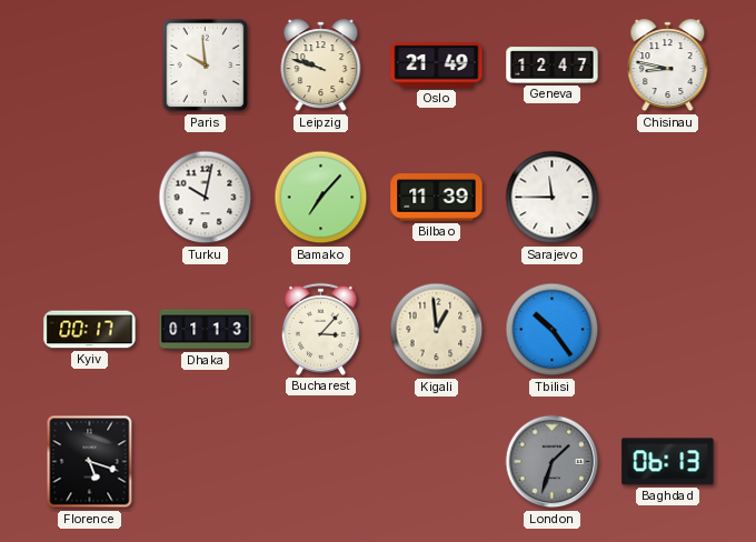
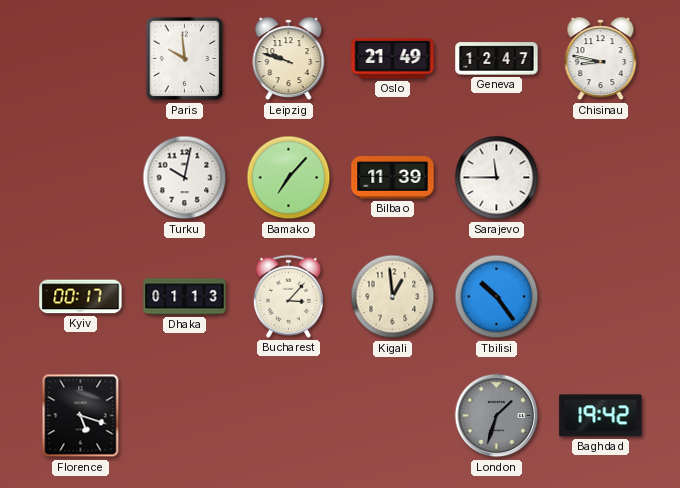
Baghdad: 06:13 -> 19:42 (601, 416)
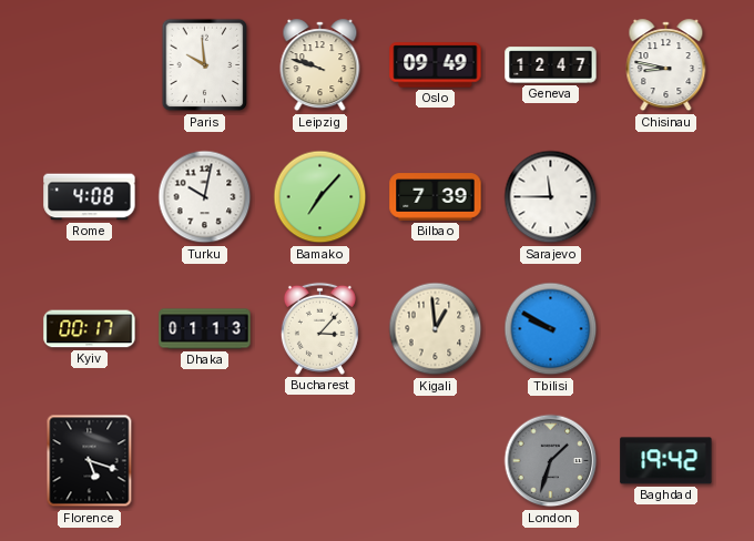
Oslo: 21:49 -> 09:49 (436, 65)
Rome: none -> 4:08 (90, 197)
Bilbao: 11:39 -> 7:39 (436, 197)
Tbilisi: 10:24 -> 9:50 (551, 329)
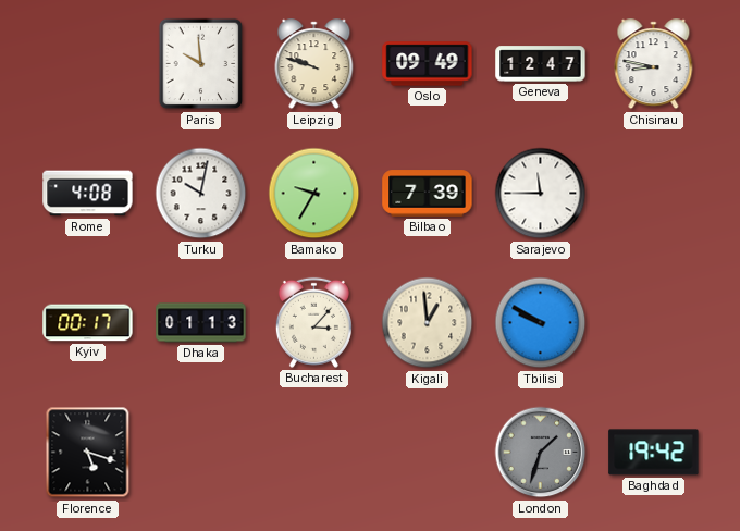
Bamako: 7:07 -> 9:35 (314, 194)
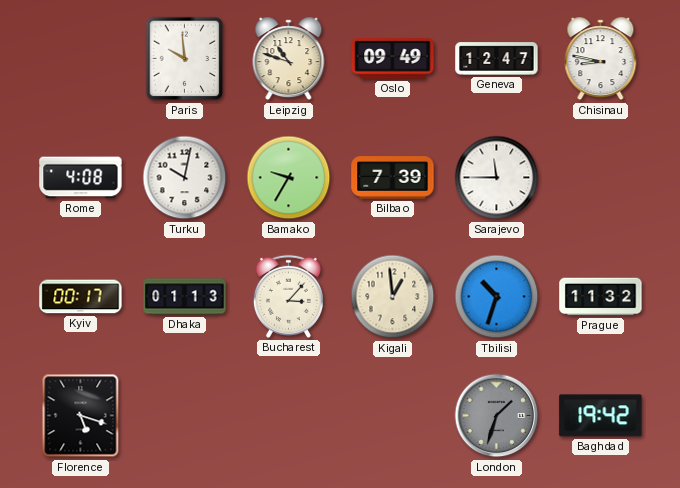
Leipzig: 9:48 -> 10:48 (289, 59)
Tbilisi: 9:50 -> 10:33 (497, 297)
Prague: none -> 11:32 (601, 297)
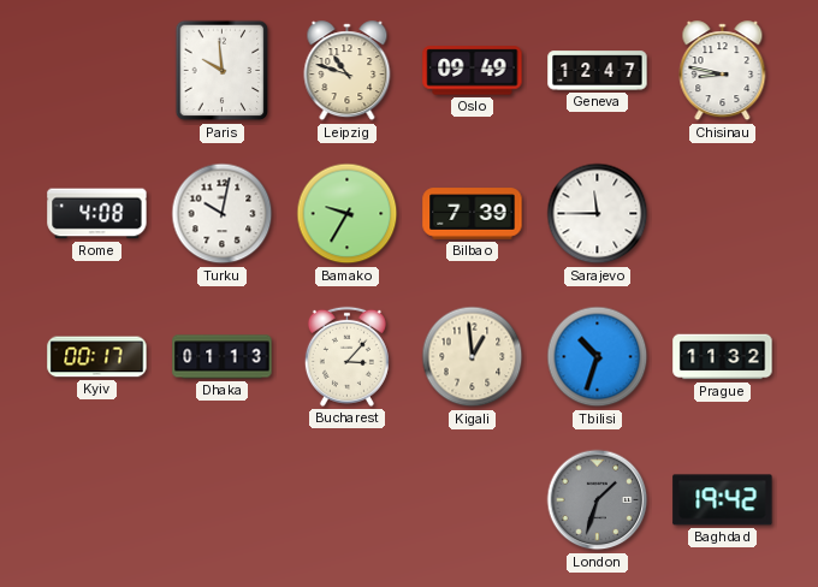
Florence: 5:18 -> none (81, 416)
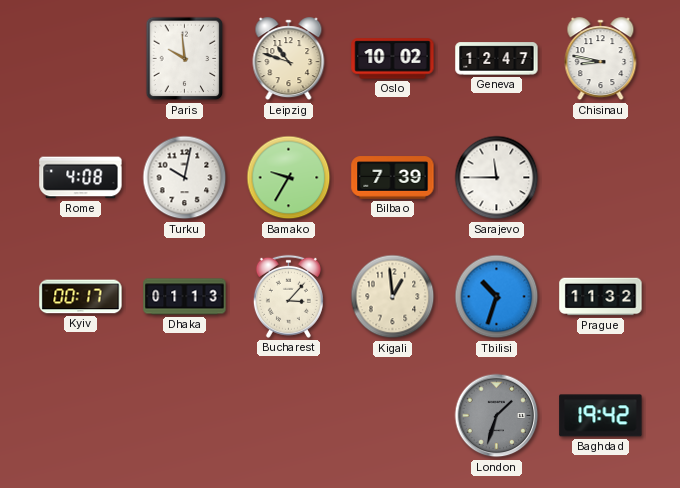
Oslo: 09:49 -> 10:02 (393, 59)
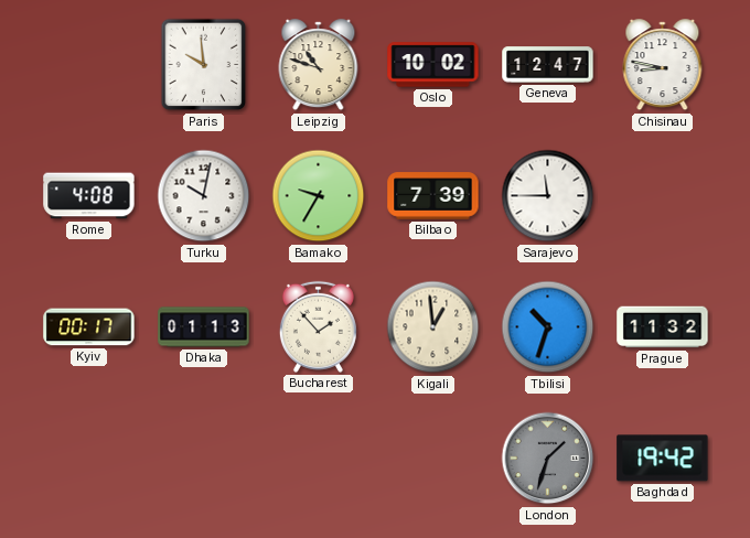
Bucharest: 3:07 -> 1:53 (318, 326)
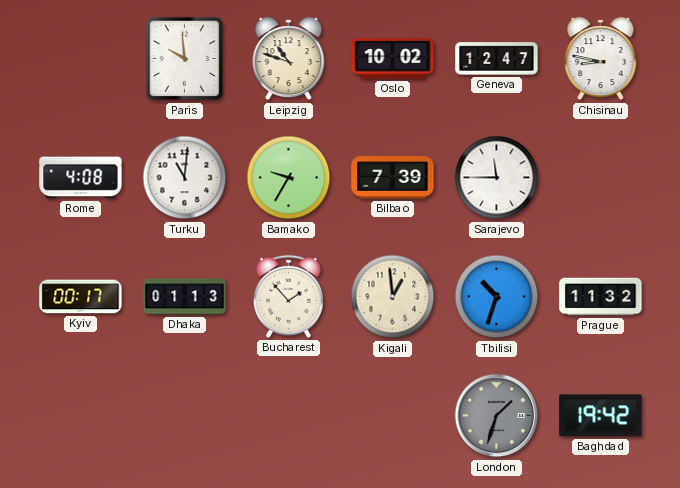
Turku: 10:02 -> 11:01 (185, 178)
